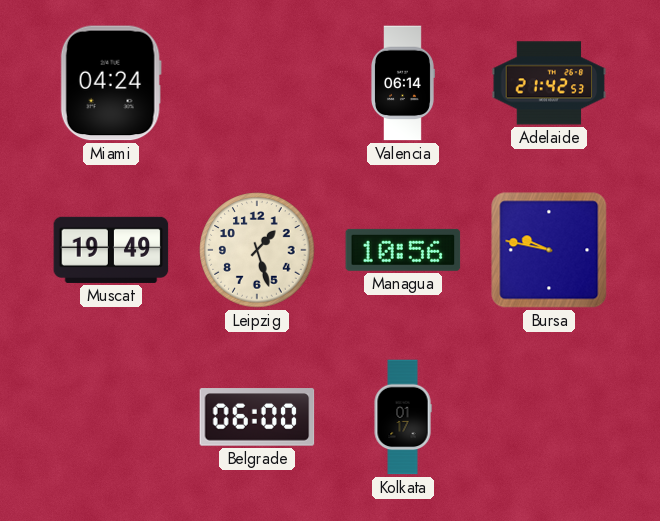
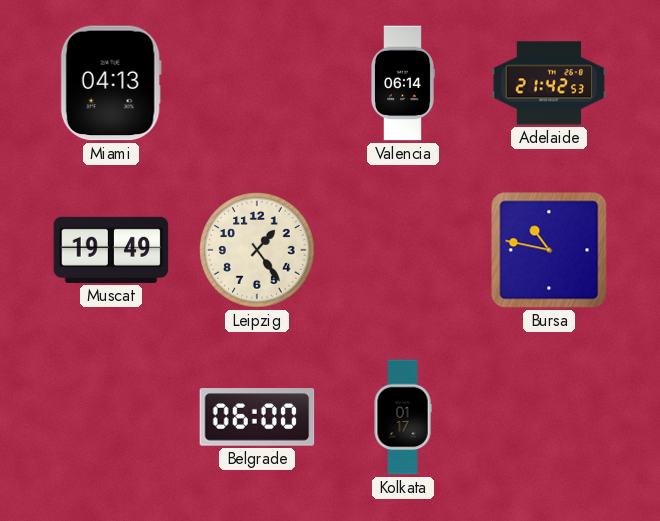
Miami: 04:24 -> 04:13 (111, 83)
Leipzig: 1:27 -> 1:24 (257, 250)
Managua: 10:56 -> none (403, 250)
Bursa: 9:47 -> 10:47 (549, 250)
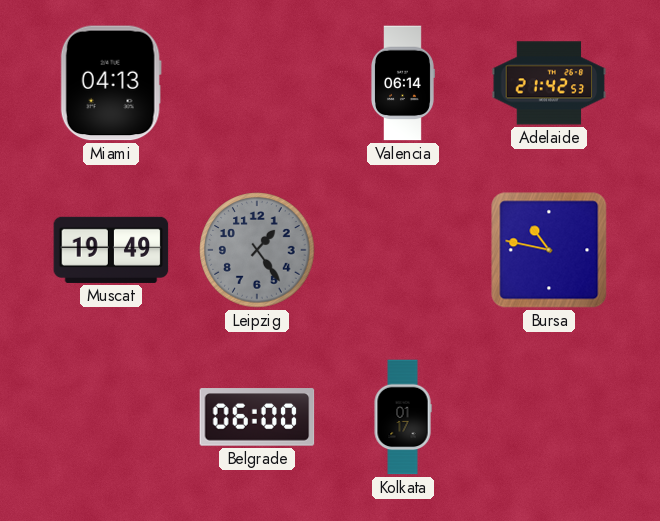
Leipzig dial: cream -> grey (257, 250)
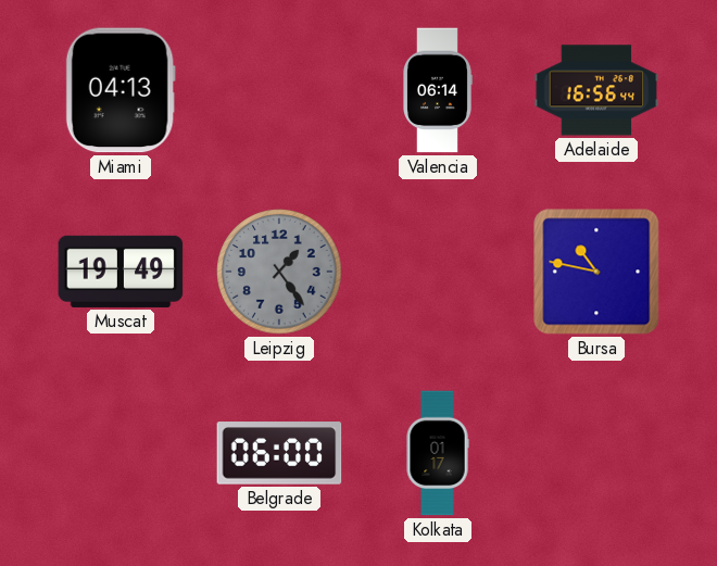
Adelaide: 21:42 -> 16:56 (596, 90)
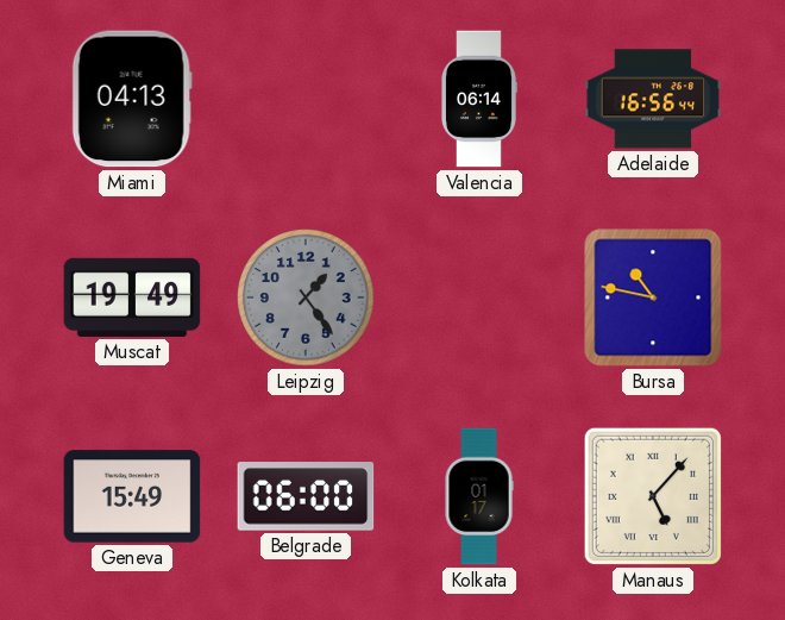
Geneva: none -> 15:49 (132, 496)
Manaus: none -> 5:07 (653, 496)
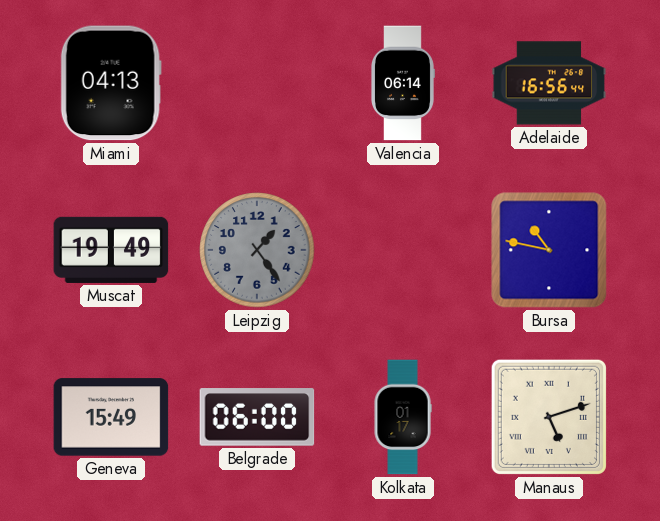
Manaus: 5:07 -> 5:12 (549, 417)
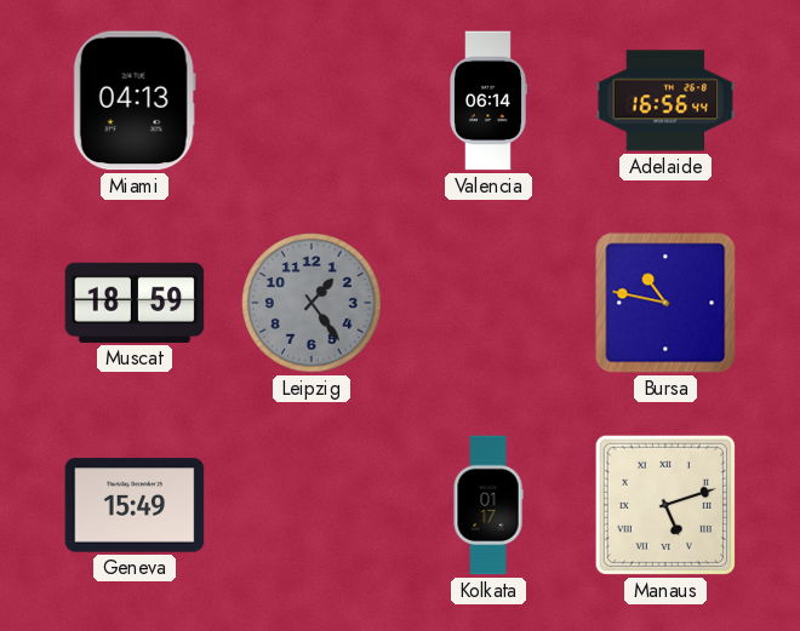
Muscat: 19:49 -> 18:59 (135, 303)
Belgrade: 06:00 -> none (257, 417)
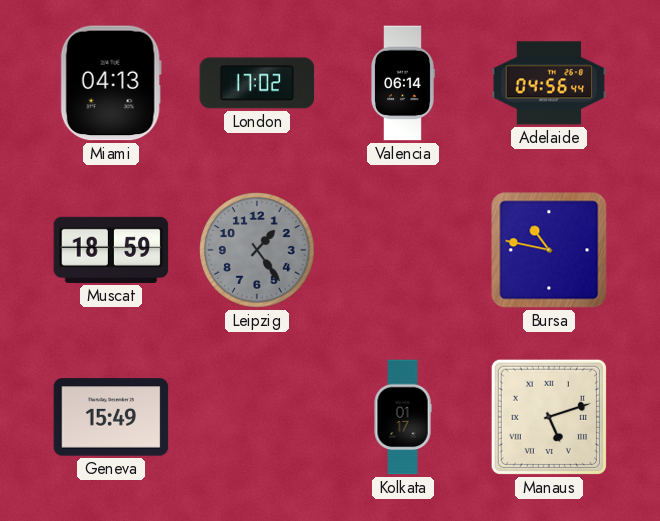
London: none -> 17:02 (257, 83)
Adelaide: 16:56 -> 04:56 (549, 83)
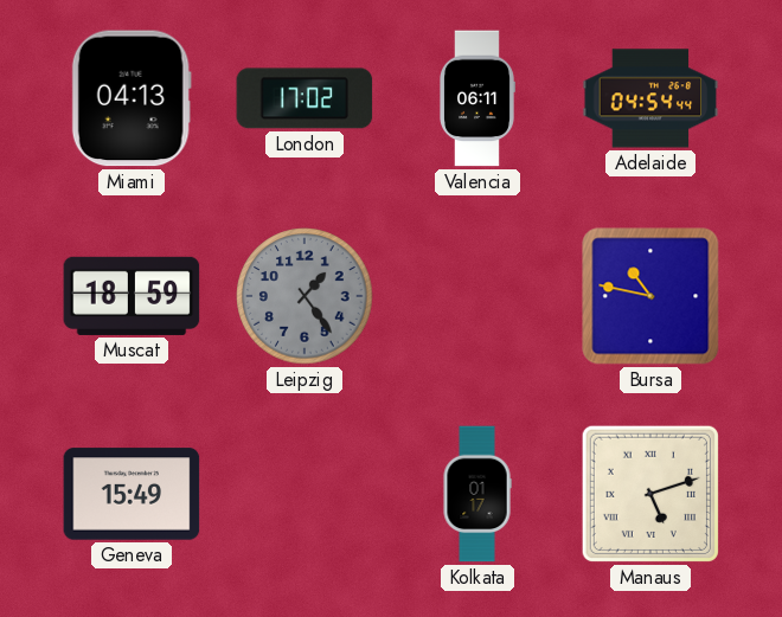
Valencia: 06:14 -> 06:11 (477, 98)
Adelaide: 04:56 -> 04:54 (650, 98)
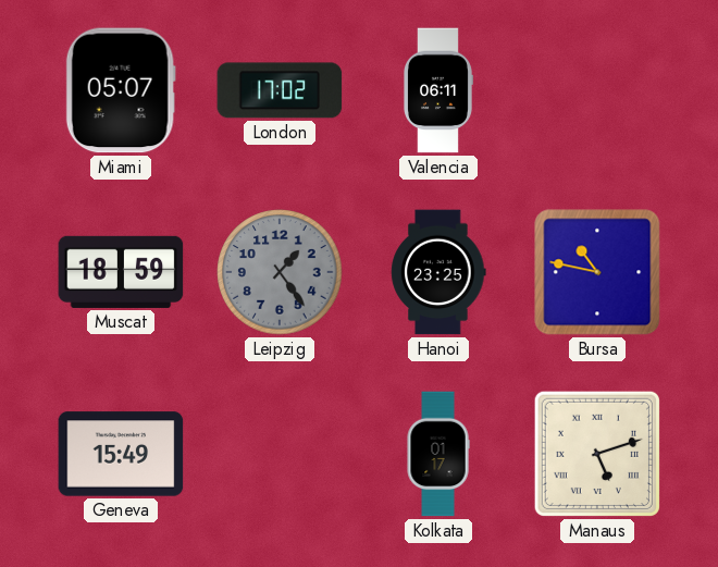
Miami: 04:13 -> 05:07 (121, 90)
Adelaide: 04:54 -> none (650, 98)
Hanoi: none -> 23:25 (438, 272)
